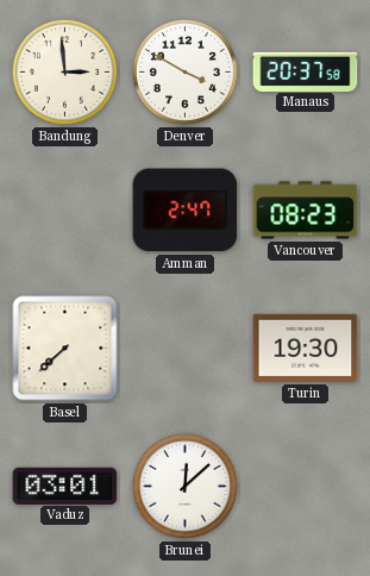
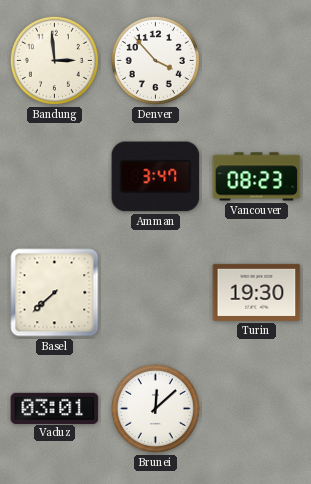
Denver: 3:50 -> 3:53 (155, 60)
Manaus: 20:37 -> none (306, 71)
Amman: 2:47 -> 3:47 (156, 177)
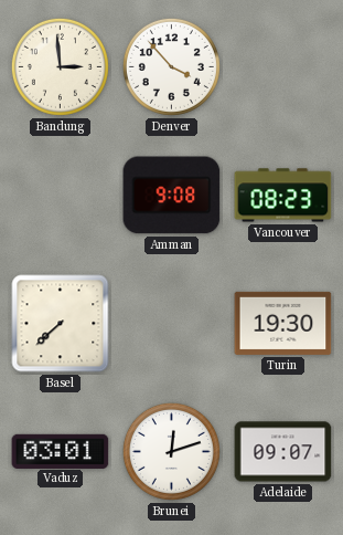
Amman: 3:47 -> 9:08 (172, 196)
Brunei: 12:08 -> 12:12 (171, 451)
Adelaide: none -> 09:07 (283, 452)
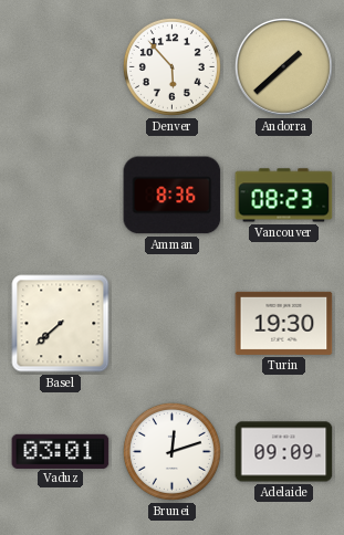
Bandung: 2:59 -> none (60, 66)
Denver: 3:53 -> 5:53 (171, 66)
Andorra: none -> 1:38 (283, 66)
Amman: 9:08 -> 8:36 (173, 196)
Adelaide: 09:07 -> 09:09 (284, 452)
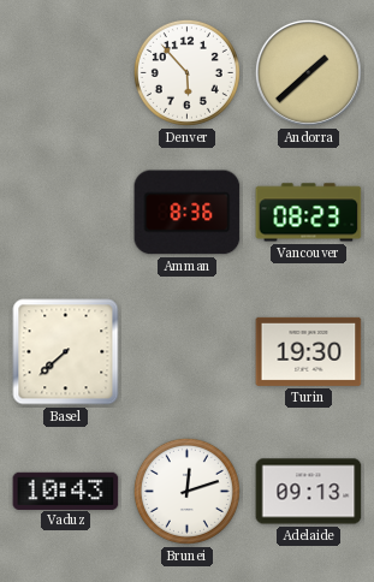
Vaduz: 03:01 -> 10:43 (66, 491)
Adelaide: 09:09 -> 09:13 (309, 492)
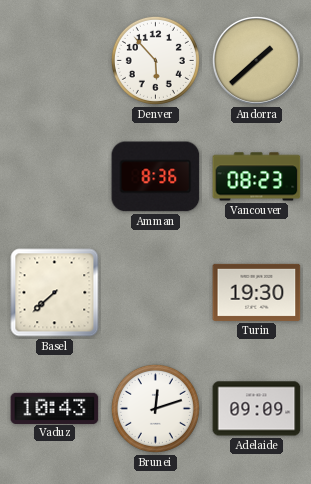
Adelaide: 09:13 -> 09:09 (257, 409)
